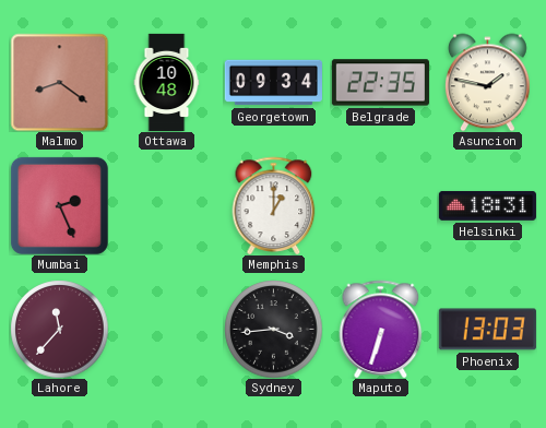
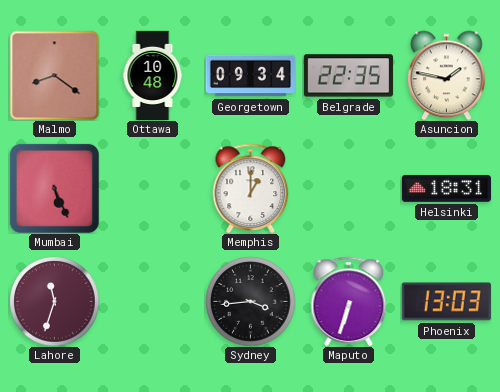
Mumbai: 2:26 -> 5:26 (54, 188)
Lahore: 11:37 -> 11:33 (54, 301)
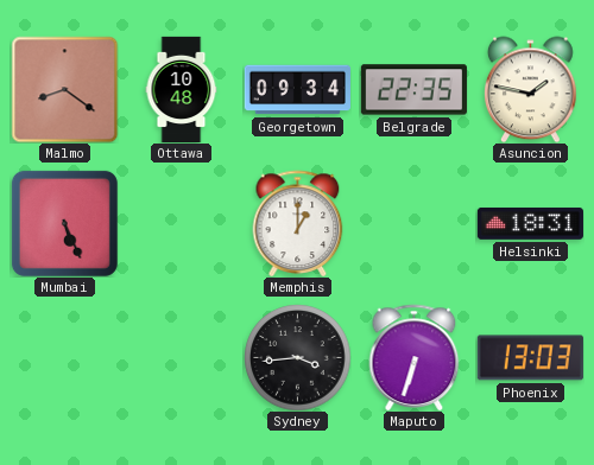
Lahore: 11:33 -> none (54, 301)
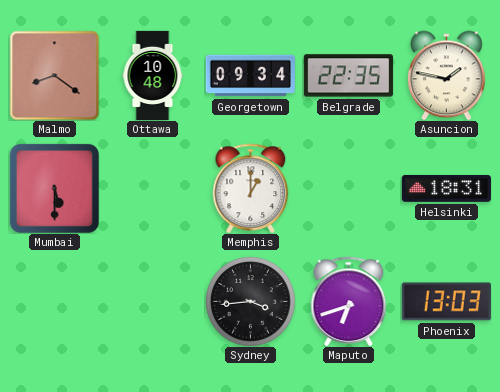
Mumbai: 5:26 -> 5:30 (54, 188)
Maputo: 6:33 -> 6:42 (349, 301)
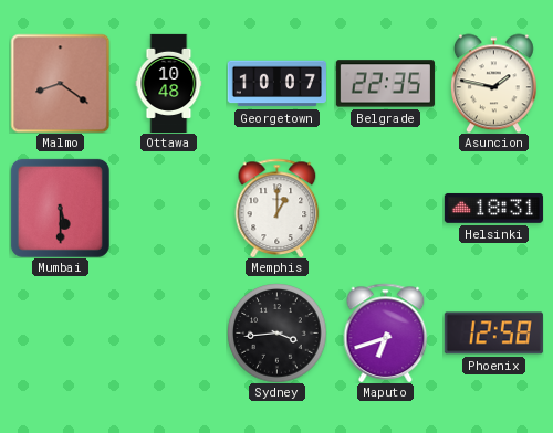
Georgetown: 09:34 -> 10:07 (276, 84)
Phoenix: 13:03 -> 12:58 (493, 334)
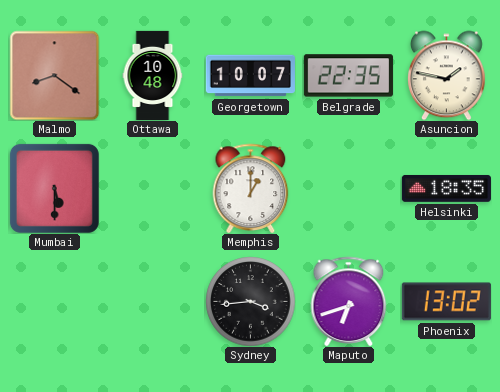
Helsinki: 18:31 -> 18:35 (446, 189)
Phoenix: 12:58 -> 13:02 (446, 302)
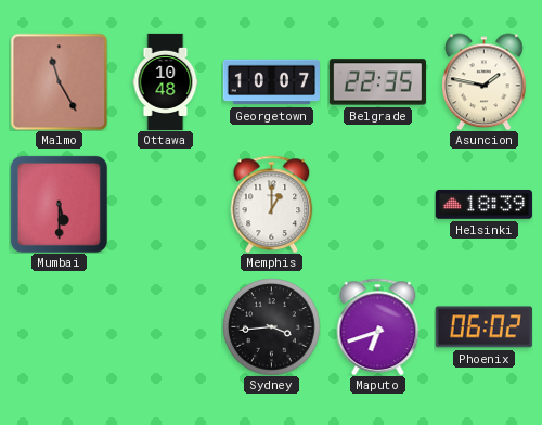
Malmo: 8:21 -> 11:25 (59, 81)
Helsinki: 18:35 -> 18:39 (483, 205)
Phoenix: 13:02 -> 06:02 (483, 327)
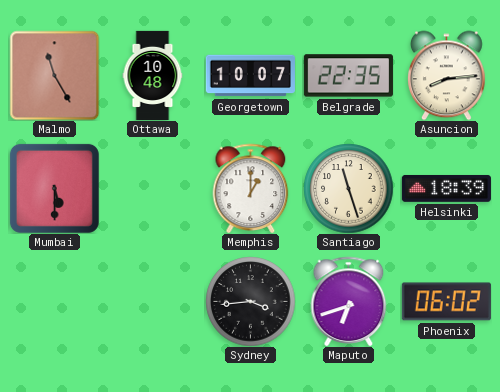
Asuncion: 1:47 -> 8:14 (447, 75)
Santiago: none -> 11:27 (348, 188)
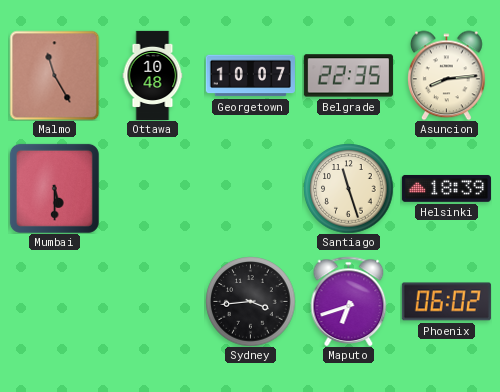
Memphis: 1:00 -> none (251, 188)
